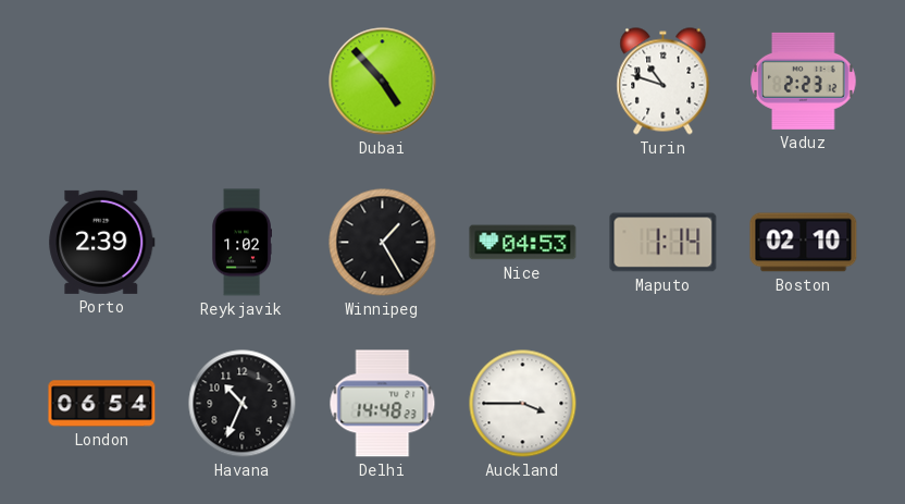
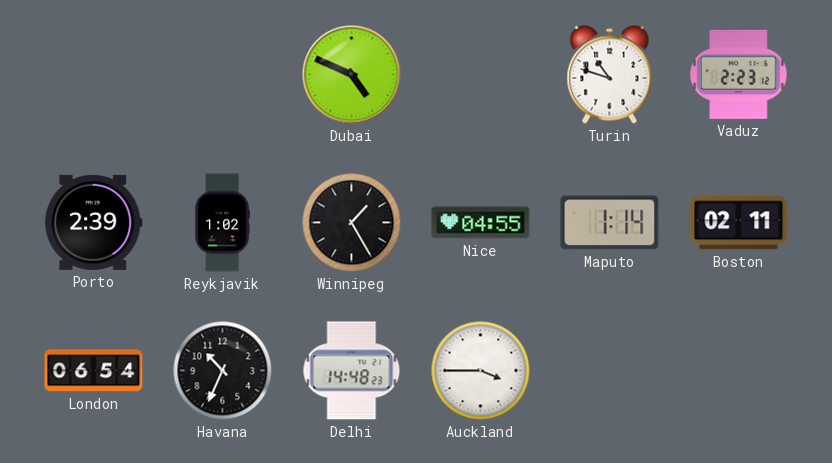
Dubai: 4:53 -> 4:49 (352, 75)
Nice: 04:53 -> 04:55 (481, 223)
Boston: 02:10 -> 02:11 (739, 223)
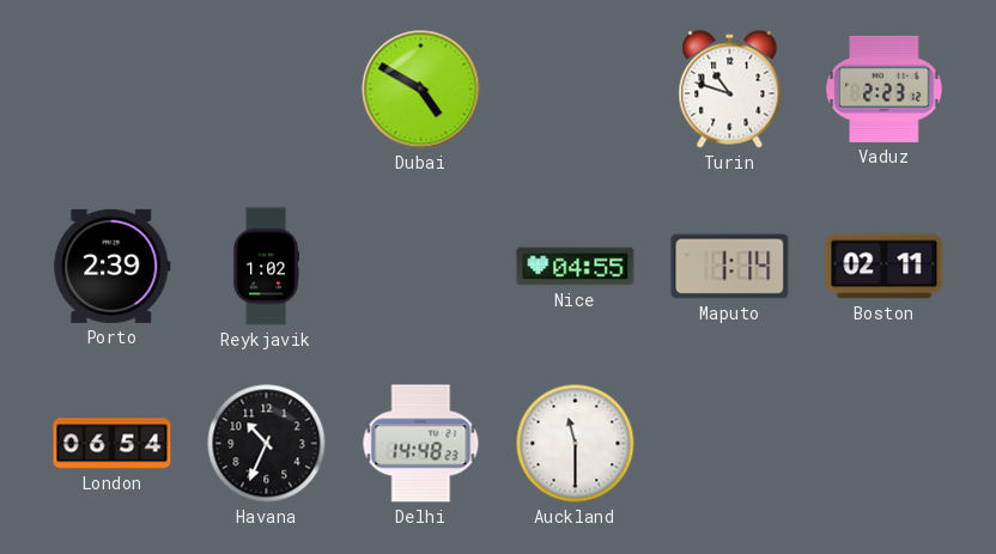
Dubai: 4:49 -> 4:50 (421, 90)
Winnipeg: 1:25 -> none (352, 223)
Auckland: 3:45 -> 11:30 (576, 444)
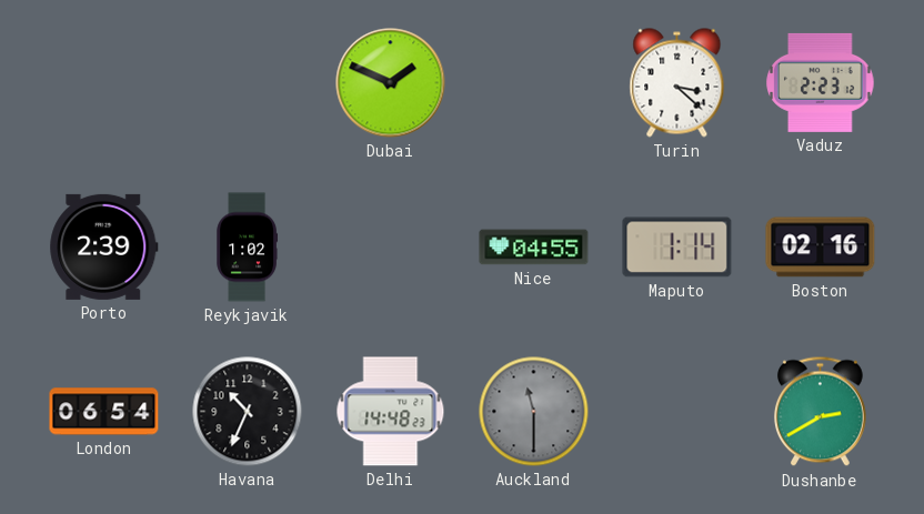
Dubai: 4:50 -> 1:49 (391, 83)
Turin: 10:48 -> 3:22 (677, 83)
Boston: 02:11 -> 02:16 (821, 248)
Auckland dial: white -> grey (534, 412)
Dushanbe: none -> 2:40 (821, 412)
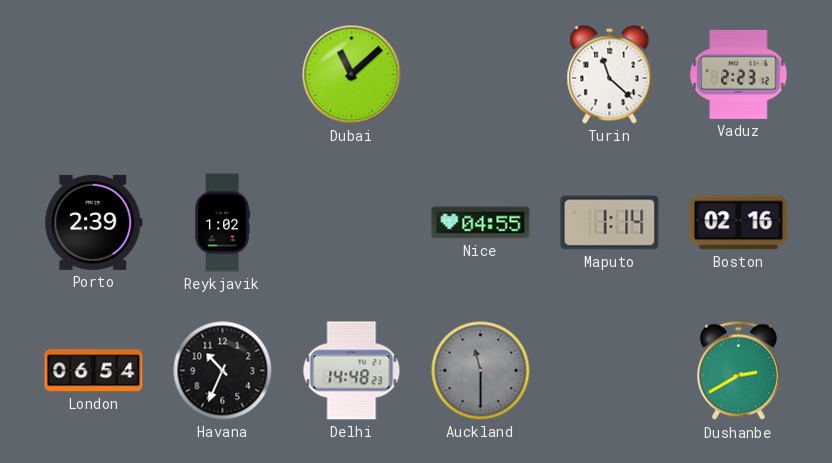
Dubai: 1:49 -> 11:08 (352, 75)
Turin: 3:22 -> 11:22 (610, 75)
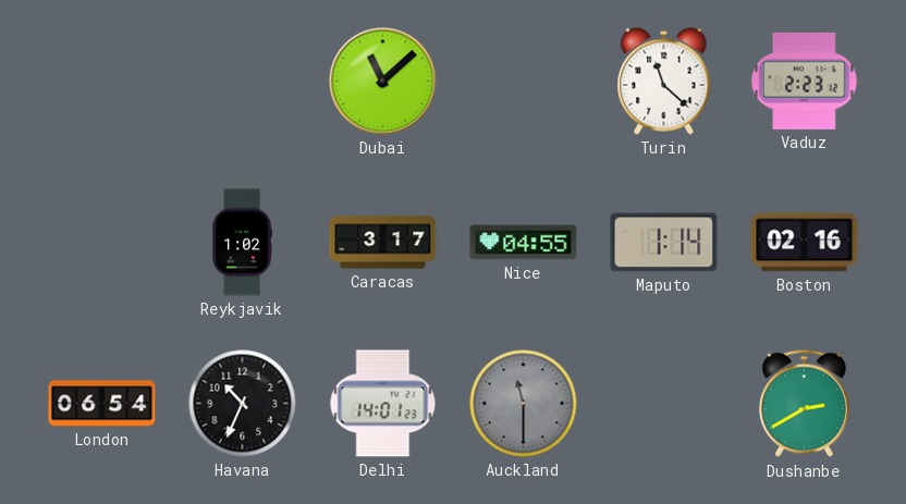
Porto: 2:39 -> none (94, 222)
Caracas: none -> 3:17 (383, 243)
Delhi: 14:48 -> 14:01 (383, 404)
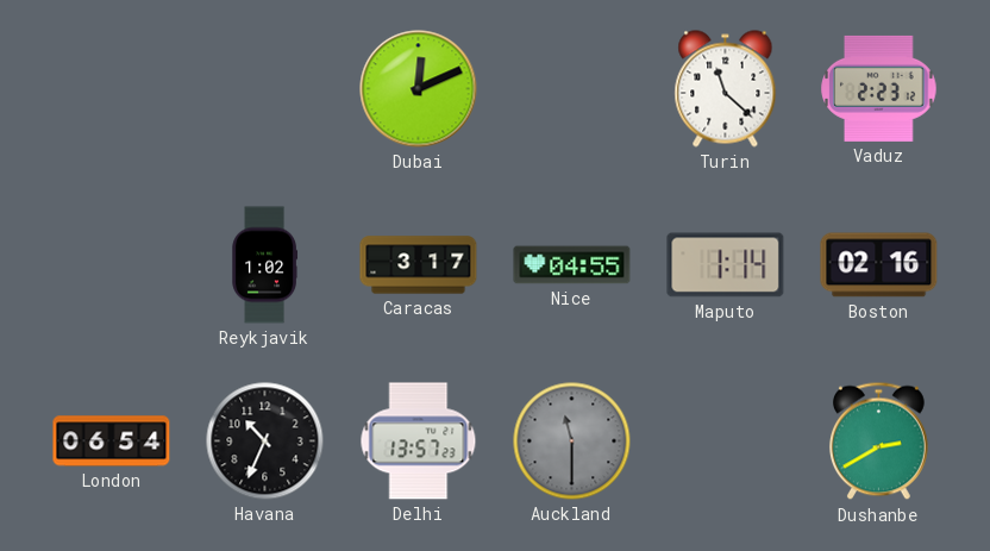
Dubai: 11:08 -> 12:11 (419, 89)
Delhi: 14:01 -> 13:57 (419, 442)
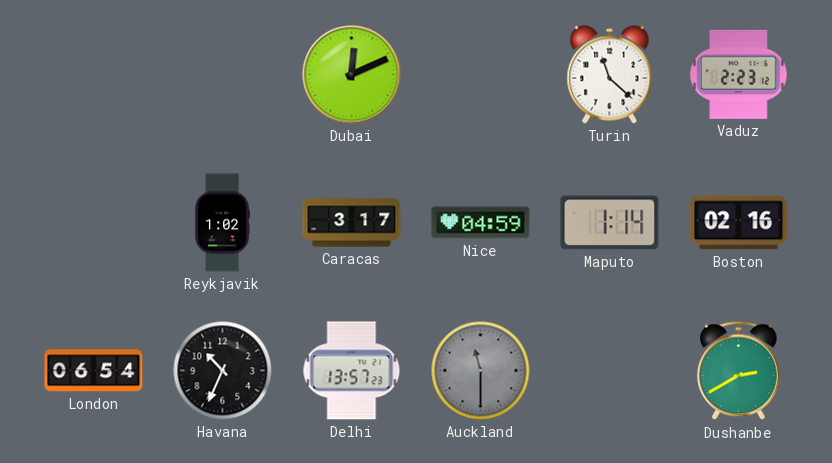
Nice: 04:55 -> 04:59 (481, 223)
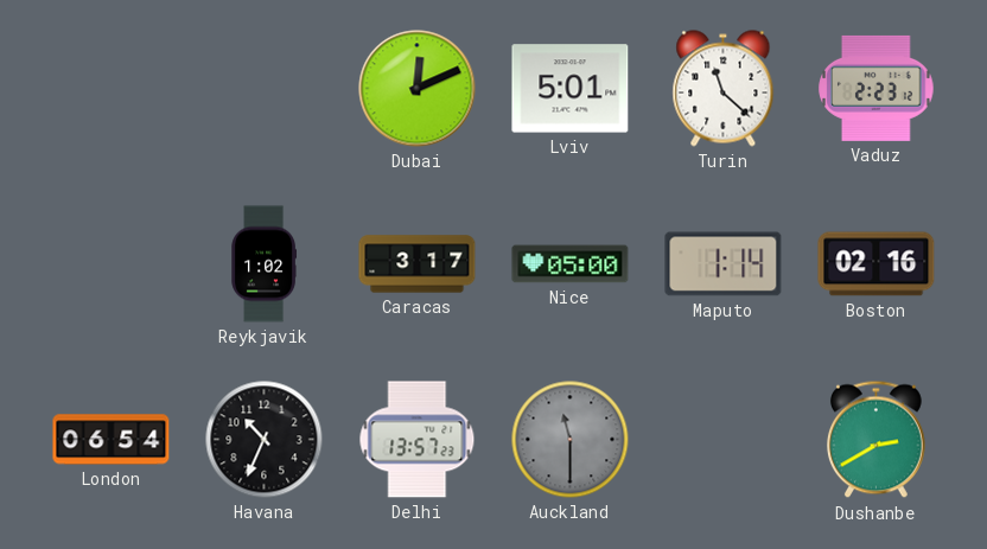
Lviv: none -> 5:01 (571, 89)
Nice: 04:59 -> 05:00 (571, 264)
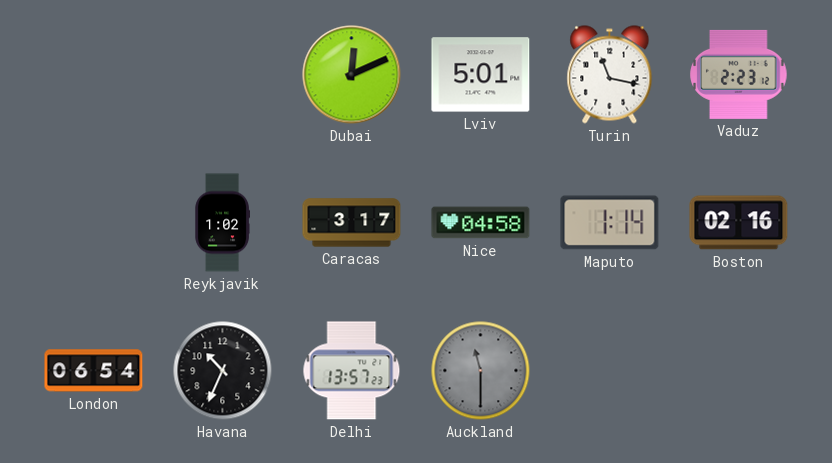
Turin: 11:22 -> 11:17 (610, 75)
Nice: 05:00 -> 04:58 (481, 223)
Dushanbe: 2:40 -> none (877, 440)
